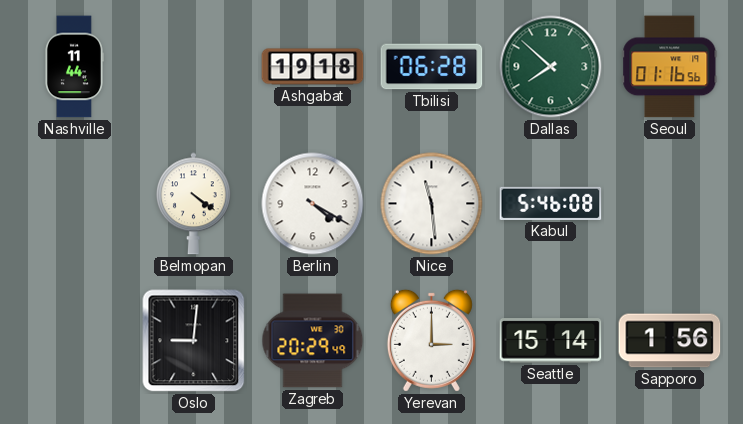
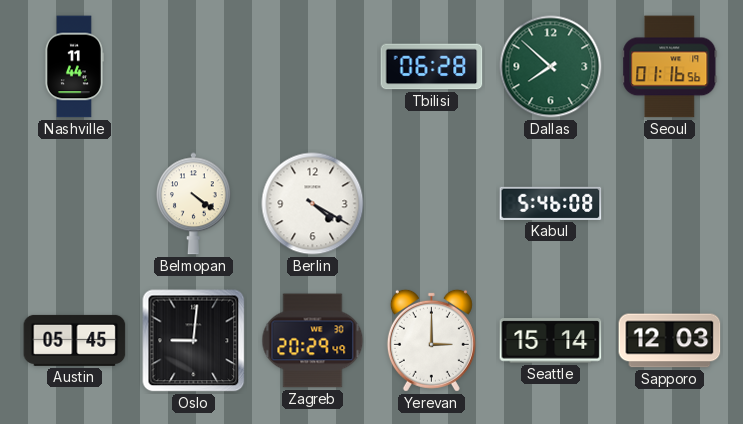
Ashgabat: 19:18 -> none (313, 67)
Nice: 11:29 -> none (432, 204)
Austin: none -> 05:45 (75, 340)
Sapporo: 1:56 -> 12:03 (670, 341)
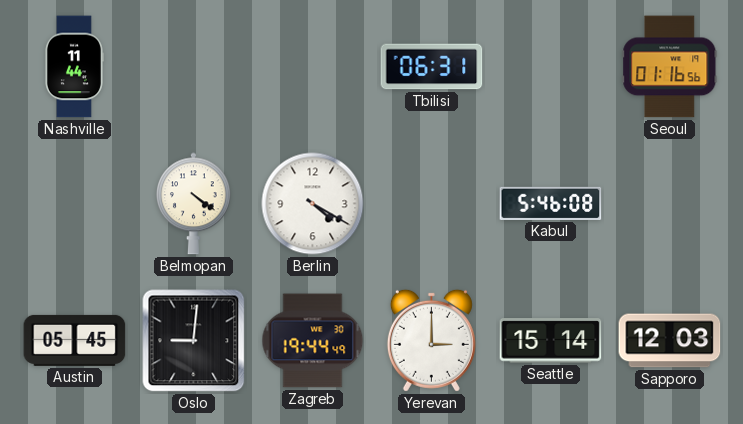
Tbilisi: 06:28 -> 06:31 (432, 67)
Dallas: 7:52 -> none (551, 67)
Zagreb: 20:29 -> 19:44 (313, 341)
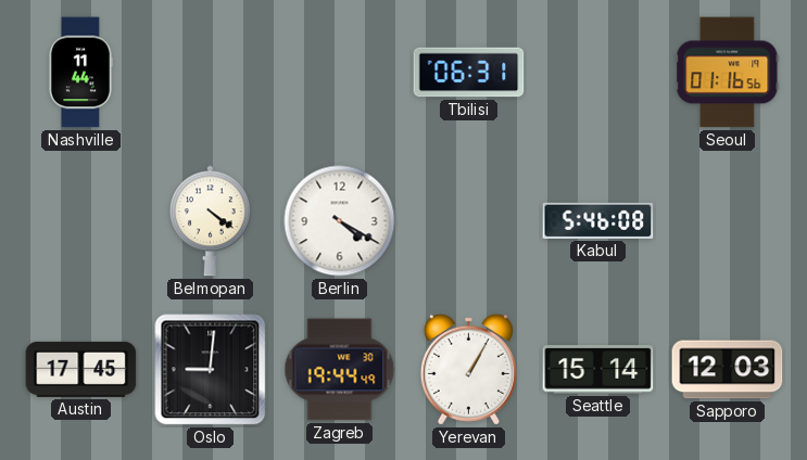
Austin: 05:45 -> 17:45 (81, 369)
Yerevan: 3:00 -> 1:05 (468, 369)
